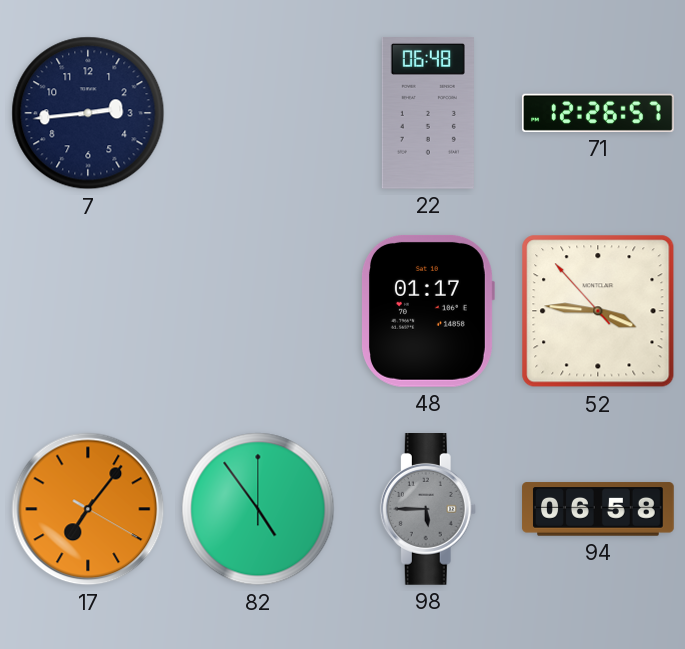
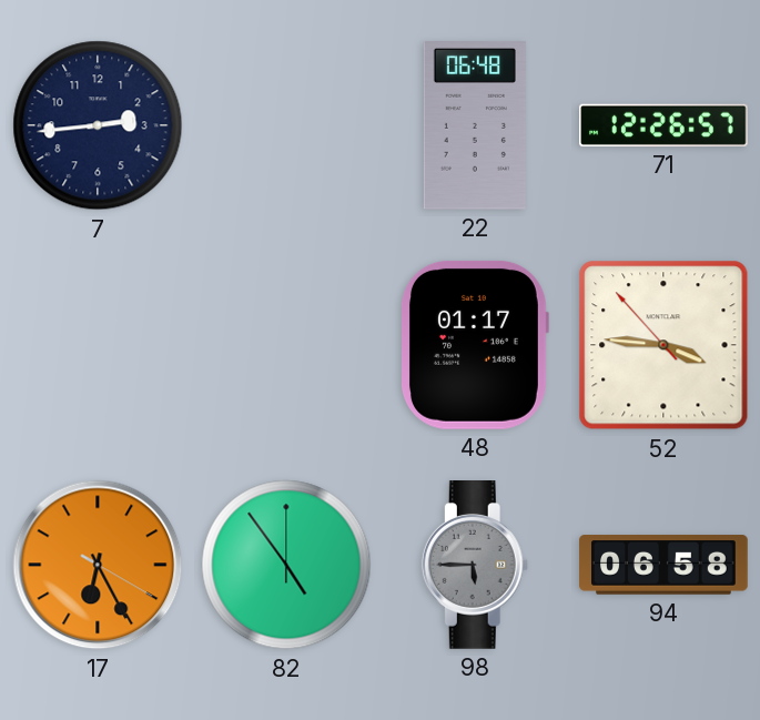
17: 7:06 -> 6:25 (98, 565)
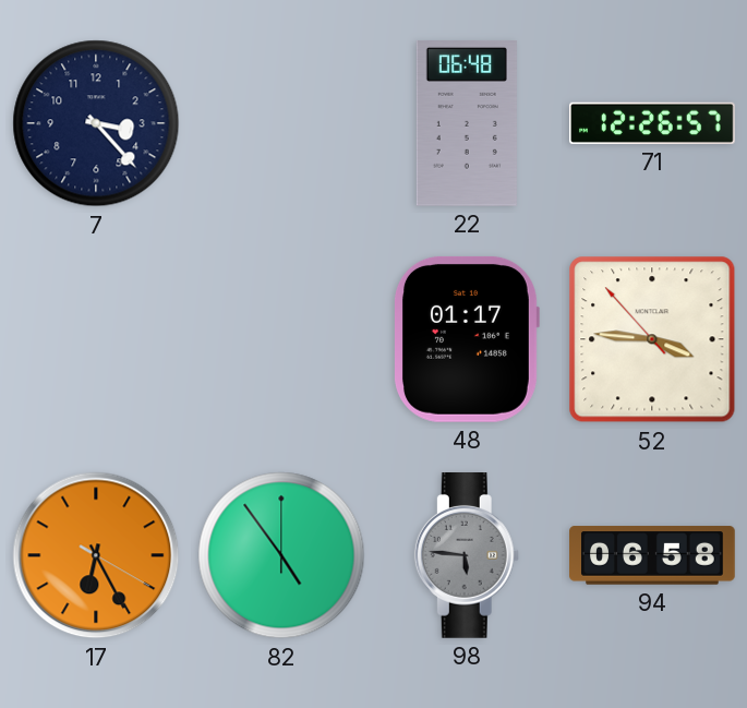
7: 2:44 -> 3:23 (96, 123)
98: 5:45 -> 5:46 (467, 556)
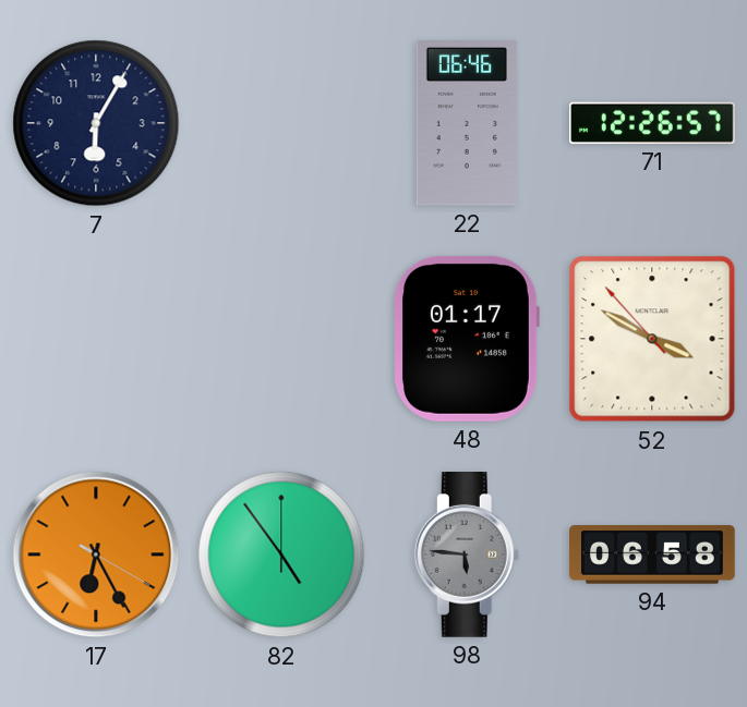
7: 3:23 -> 6:05 (96, 123)
22: 06:48 -> 06:46 (467, 124)
52: 3:45 -> 3:49 (652, 339)
